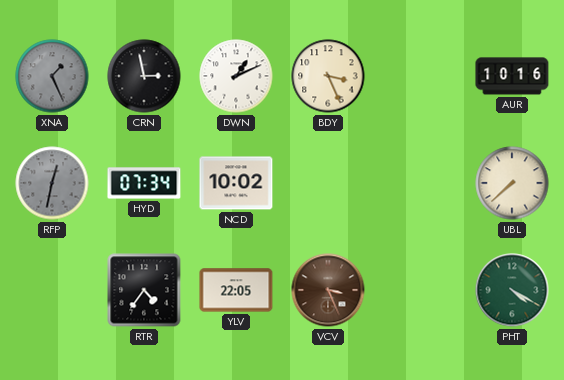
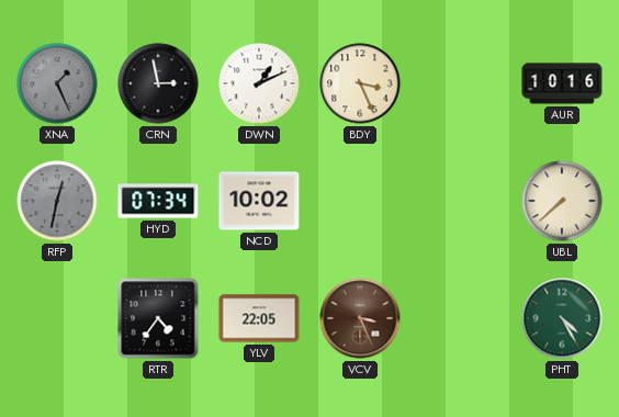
PHT: 4:20 -> 4:25 (562, 318)
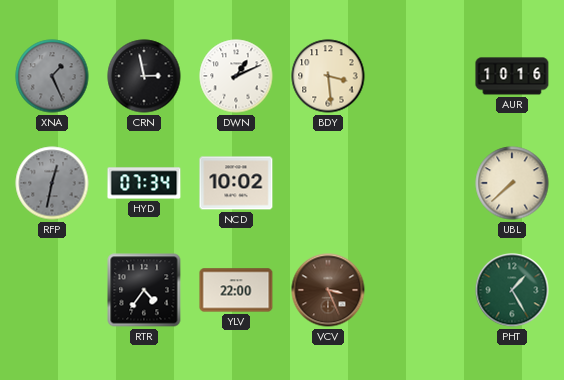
BDY: 3:26 -> 3:29 (328, 76)
YLV: 22:05 -> 22:00 (236, 290)
PHT: 4:25 -> 1:25 (512, 290)
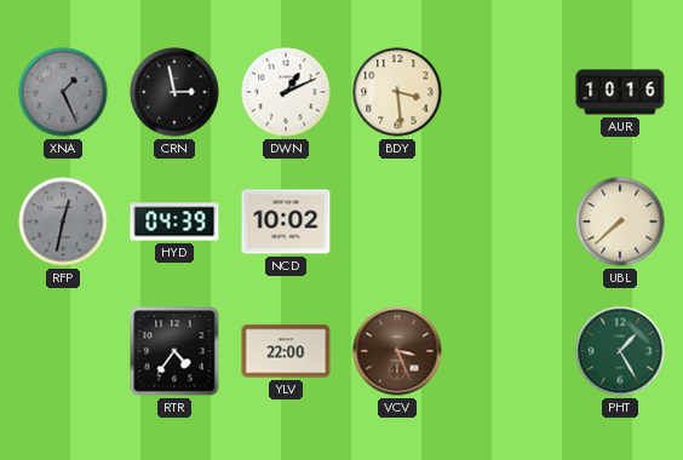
HYD: 07:34 -> 04:39 (174, 222)
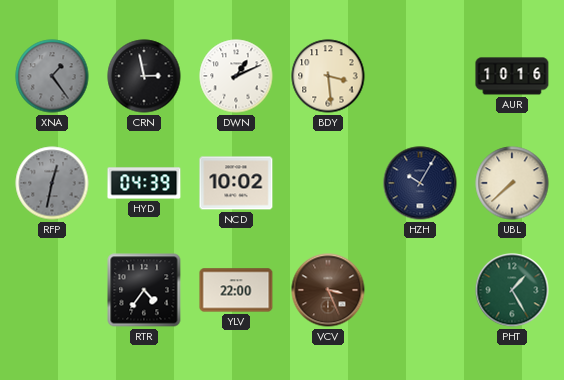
XNA: 1:26 -> 1:24 (52, 76)
HZH: none -> 10:05 (420, 183)
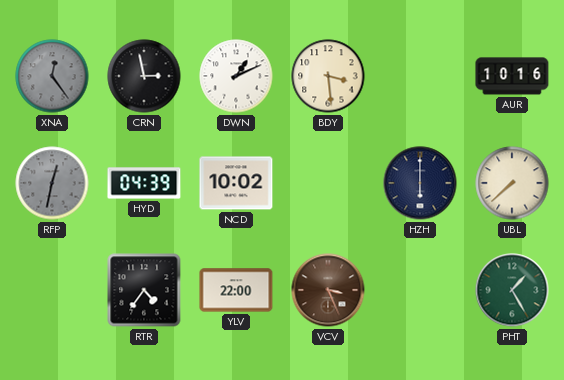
XNA: 1:24 -> 12:24 (52, 76)
HZH: 10:05 -> 6:00 (420, 183)
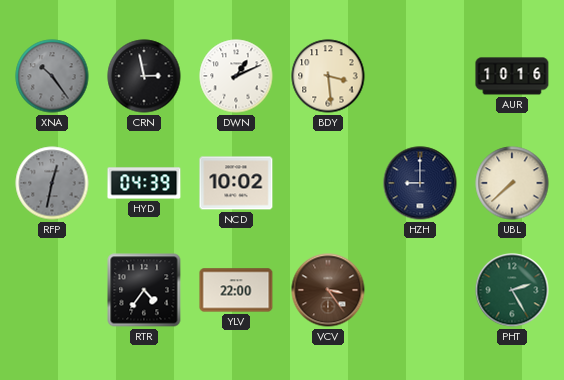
XNA: 12:24 -> 10:24 (52, 76)
HZH: 6:00 -> 9:00 (420, 183)
VCV: 3:26 -> 3:24 (328, 290)
PHT: 1:25 -> 2:25 (512, 290)
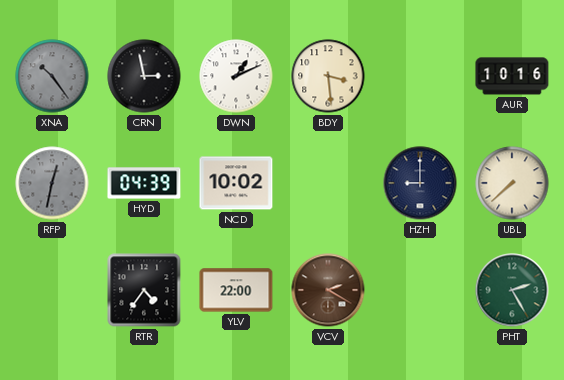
VCV: 3:24 -> 2:20 (328, 290)
